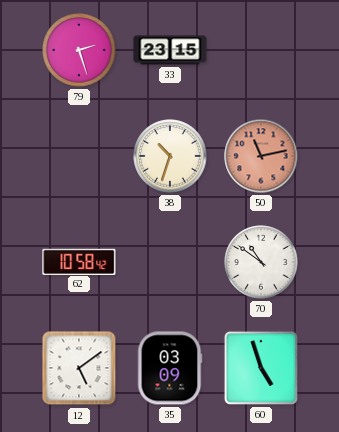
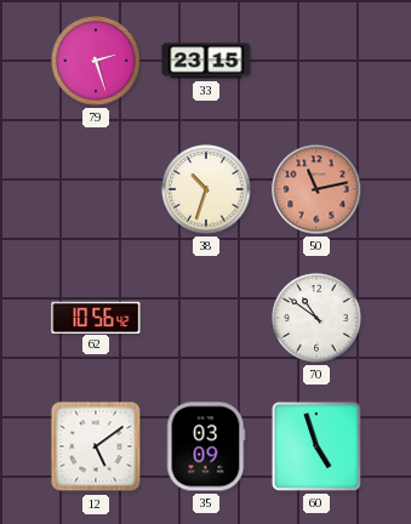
62: 10:58 -> 10:56 (96, 317)
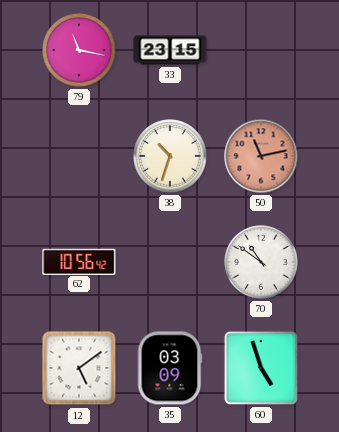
79: 2:27 -> 11:17 (79, 50)
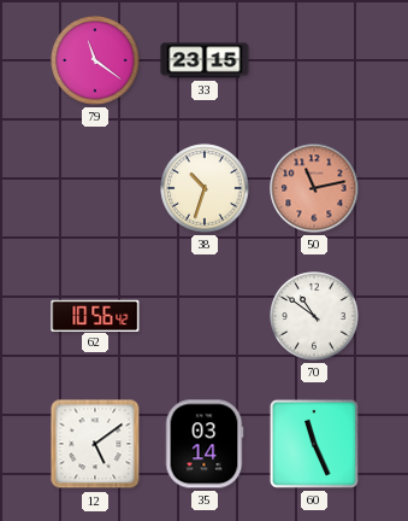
79: 11:17 -> 11:21 (95, 60)
35: 03:09 -> 03:14 (205, 444)
60: 4:57 -> 11:26 (314, 444)
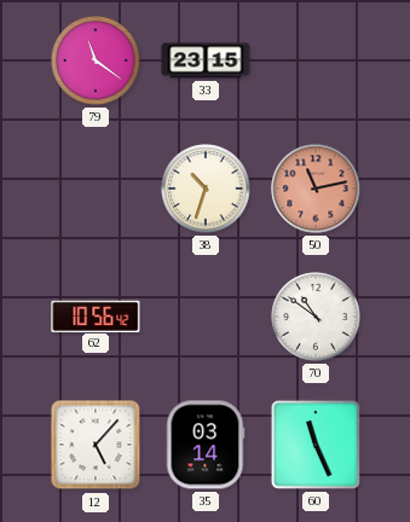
12: 5:09 -> 5:07 (96, 445)
